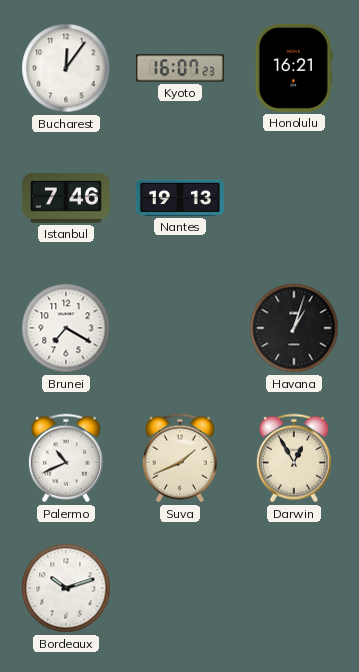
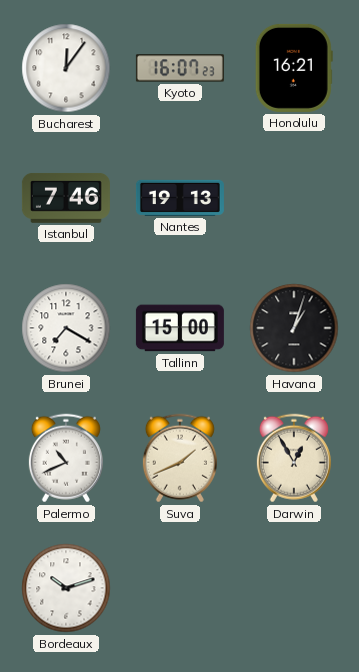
Tallinn: none -> 15:00 (180, 328)
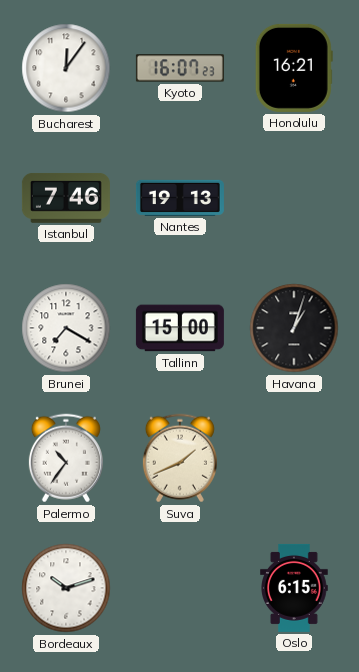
Palermo: 10:41 -> 10:36 (66, 458)
Darwin: 12:55 -> none (294, 458)
Oslo: none -> 6:15 (295, 588)
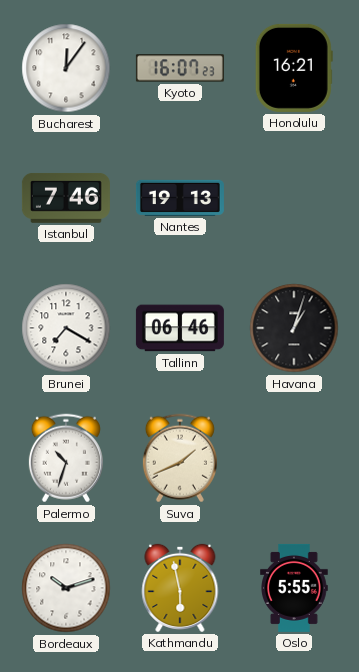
Tallinn: 15:00 -> 06:46 (180, 328)
Palermo: 10:36 -> 10:33 (66, 458)
Kathmandu: none -> 5:58 (180, 588)
Oslo: 6:15 -> 5:55 (295, 588)
